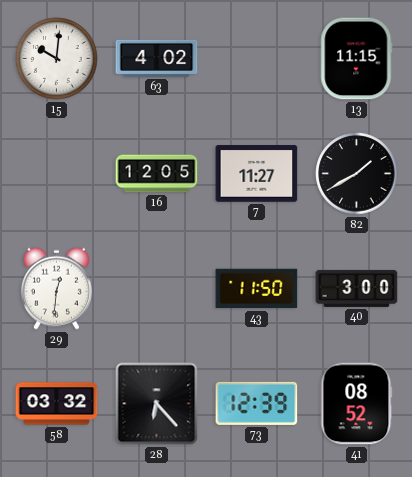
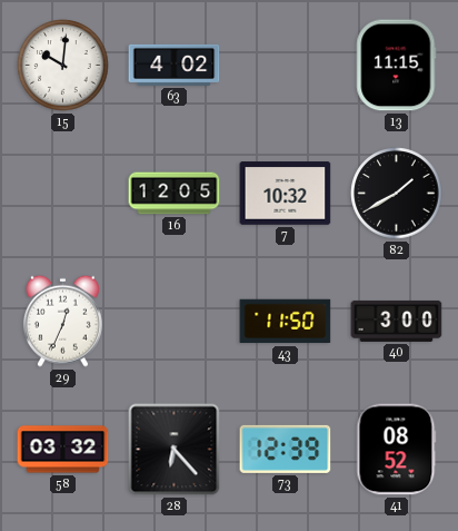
7: 11:27 -> 10:32 (286, 194)
29: 12:31 -> 12:34 (62, 321)
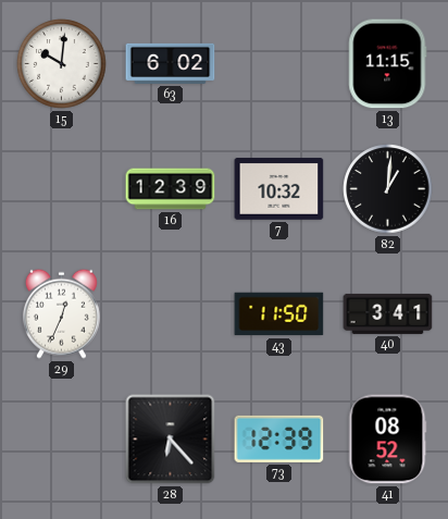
63: 4:02 -> 6:02 (171, 63)
16: 12:05 -> 12:39 (171, 189)
82: 1:40 -> 1:01 (388, 189)
40: 3:00 -> 3:41 (388, 313)
58: 03:32 -> none (63, 450)
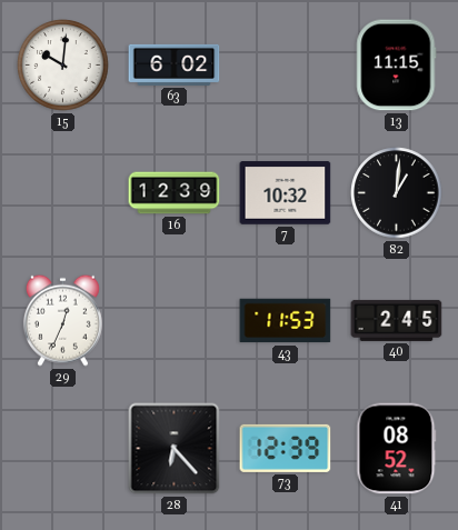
43: 11:50 -> 11:53 (286, 321)
40: 3:41 -> 2:45 (397, 320)
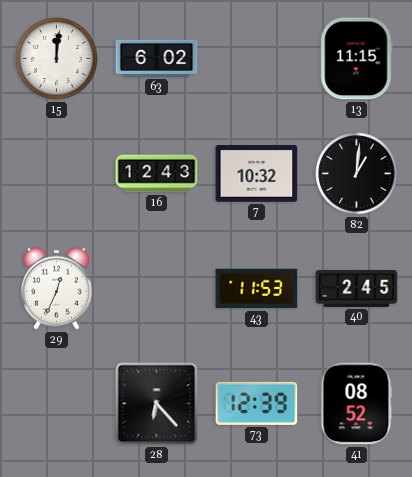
15: 10:01 -> 12:01 (57, 59)
16: 12:39 -> 12:43 (157, 174)
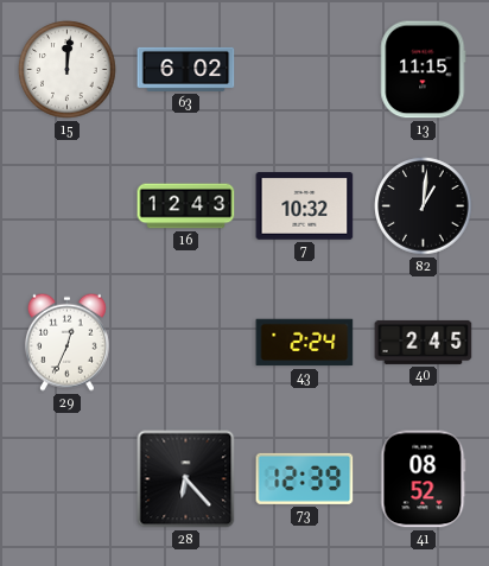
43: 11:53 -> 2:24 (305, 343)
